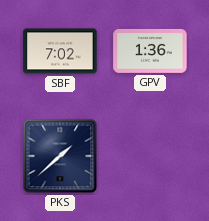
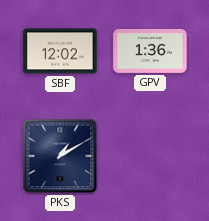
SBF: 7:02 -> 12:02 (60, 51)
PKS: 1:38 -> 1:10 (60, 156)
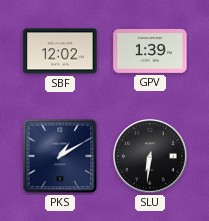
GPV: 1:36 -> 1:39 (150, 51)
SLU: none -> 6:31 (151, 157)
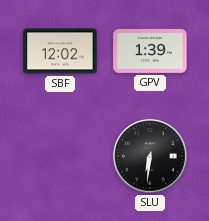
PKS: 1:10 -> none (60, 156)
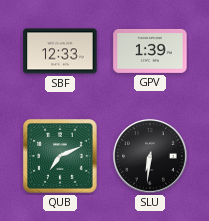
SBF: 12:02 -> 12:33 (60, 51)
QUB: none -> 7:11 (60, 156)
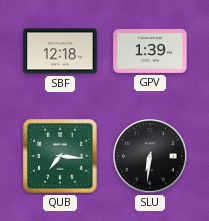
SBF: 12:33 -> 12:18 (60, 51)
QUB: 7:11 -> 7:16 (60, 156)
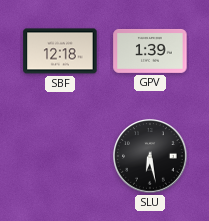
QUB: 7:16 -> none (60, 156)
SLU: 6:31 -> 6:28 (151, 157)
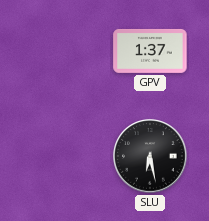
SBF: 12:18 -> none (60, 51)
GPV: 1:39 -> 1:37 (150, 51)
